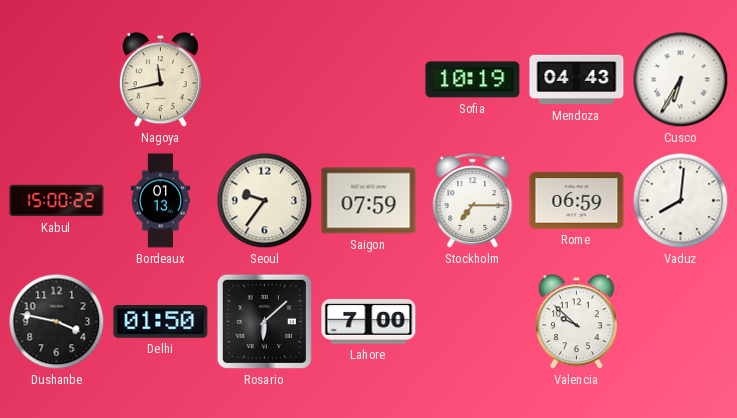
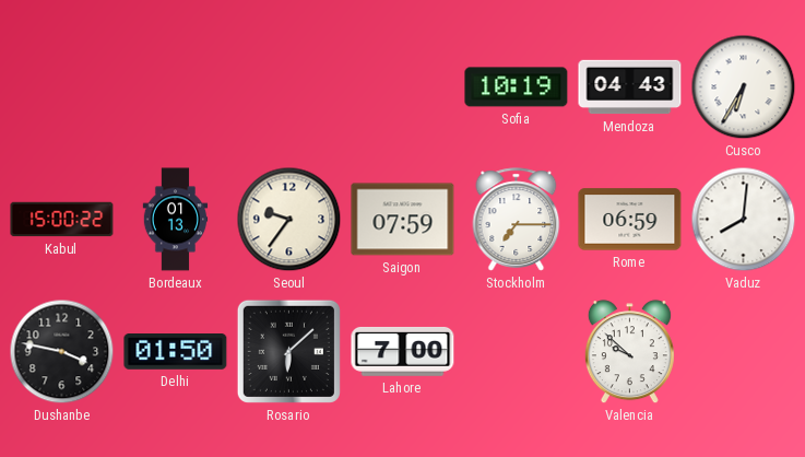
Nagoya: 11:43 -> none (160, 80)
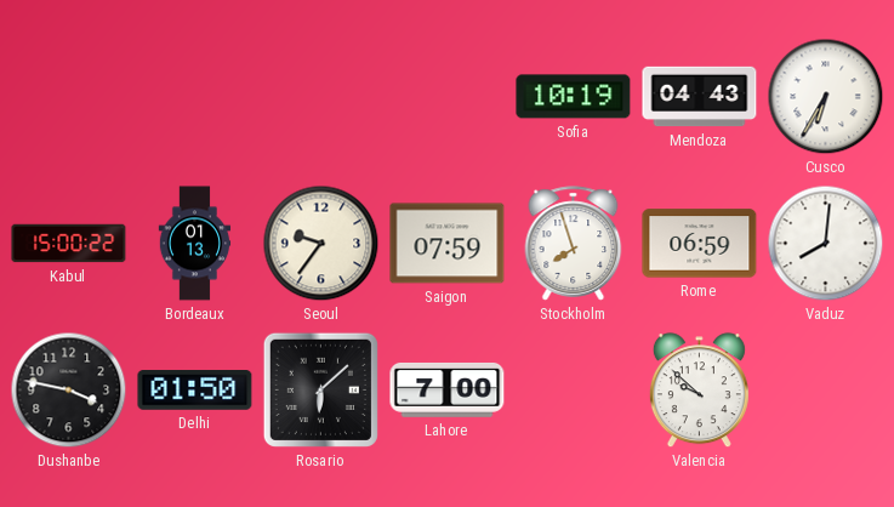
Stockholm: 7:15 -> 7:57 (574, 244)
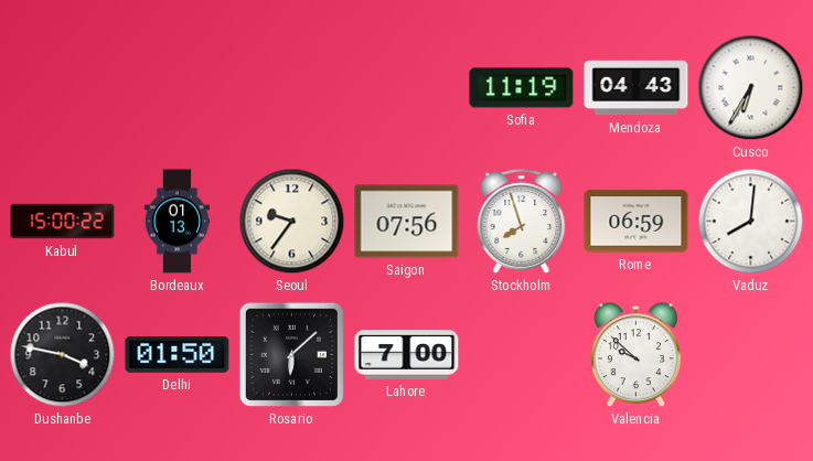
Sofia: 10:19 -> 11:19 (522, 88)
Saigon: 07:59 -> 07:56 (407, 222)
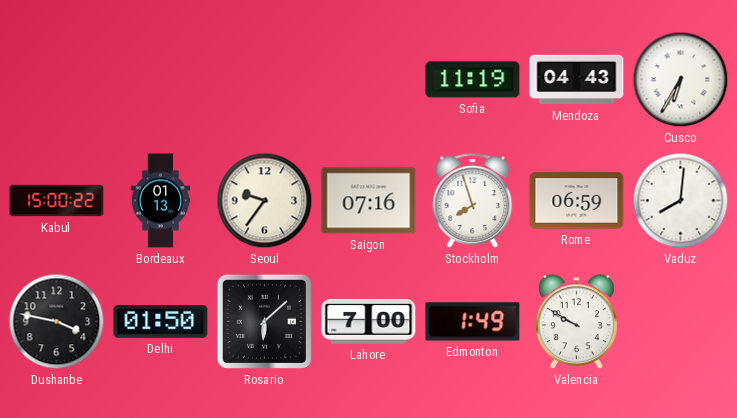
Saigon: 07:56 -> 07:16 (369, 201)
Edmonton: none -> 1:49 (473, 322)
Valencia: 9:52 -> 9:50 (576, 322)
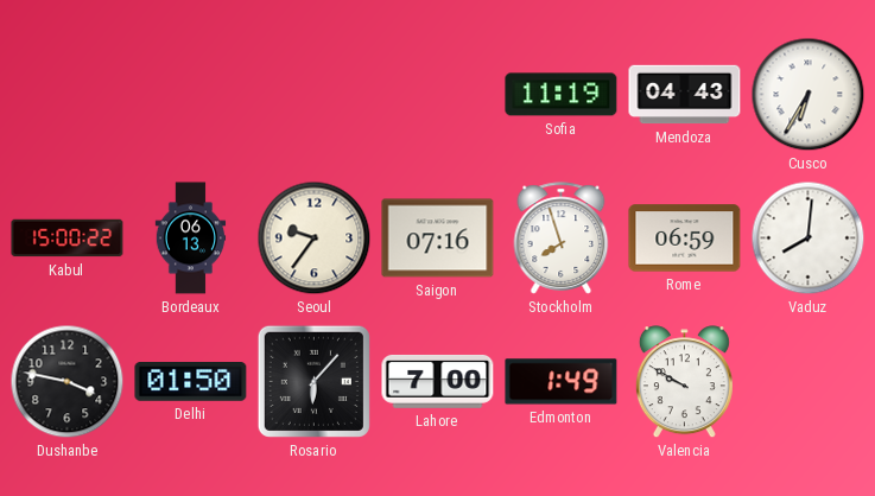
Bordeaux: 01:13 -> 06:13 (191, 239)
Rosario: 6:08 -> 6:07 (313, 381)
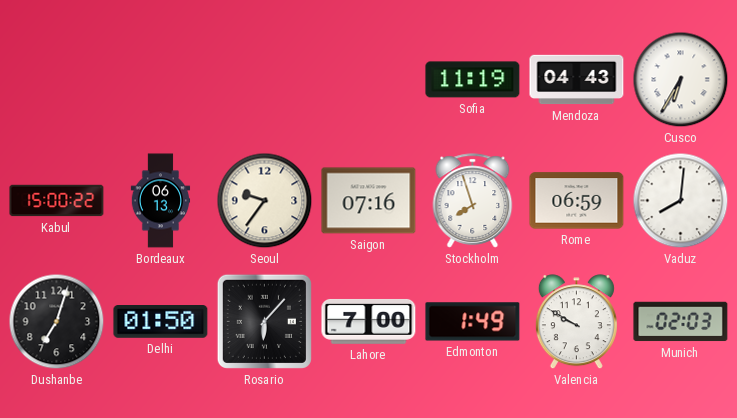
Dushanbe: 3:47 -> 7:03 (57, 322)
Munich: none -> 02:03 (681, 322)
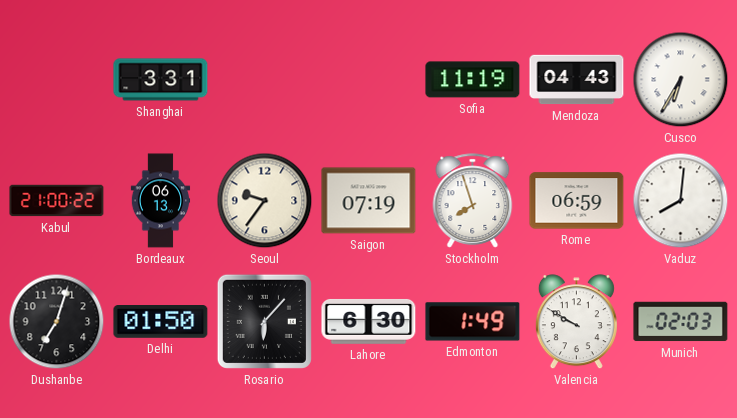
Shanghai: none -> 3:31 (161, 80)
Kabul: 15:00 -> 21:00 (57, 201)
Saigon: 07:16 -> 07:19 (369, 201)
Lahore: 7:00 -> 6:30 (369, 321)
